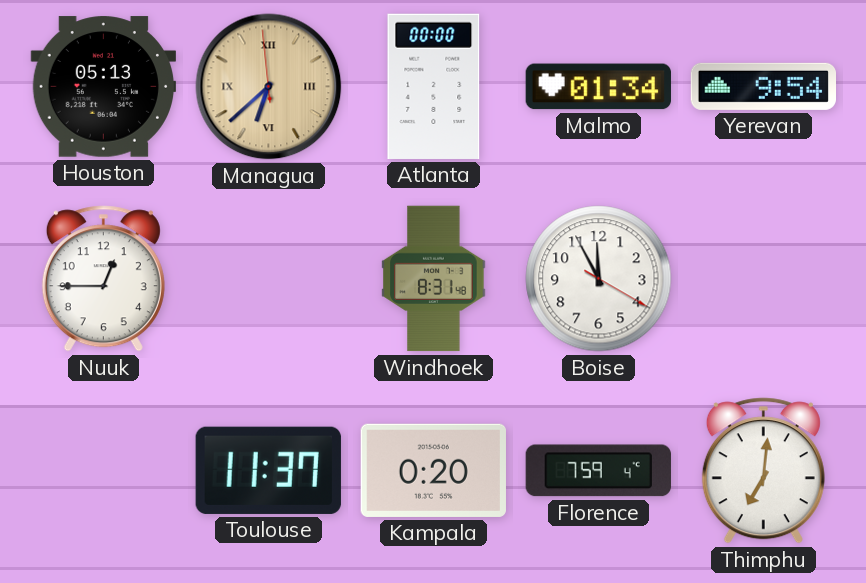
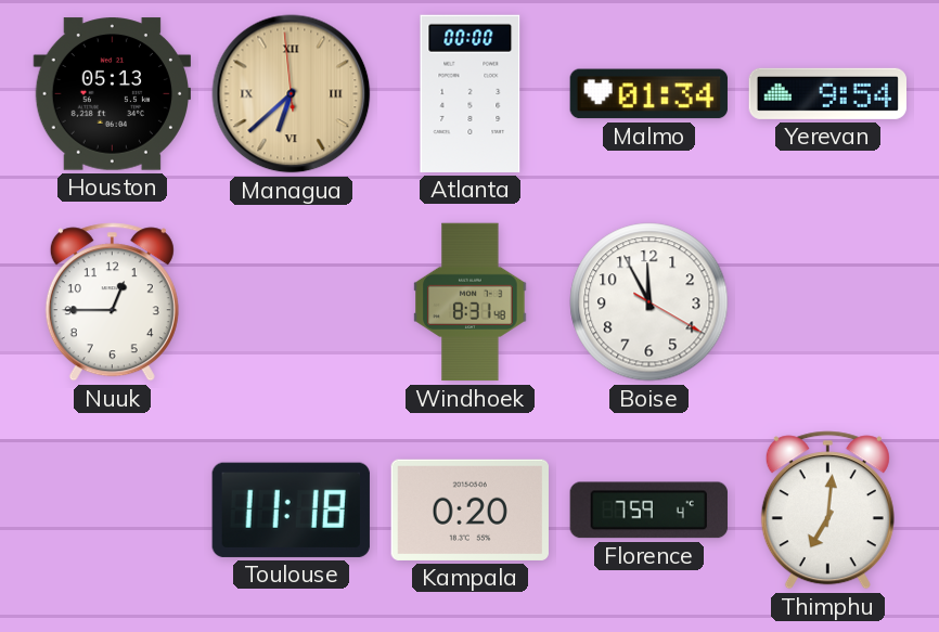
Toulouse: 11:37 -> 11:18 (291, 510)
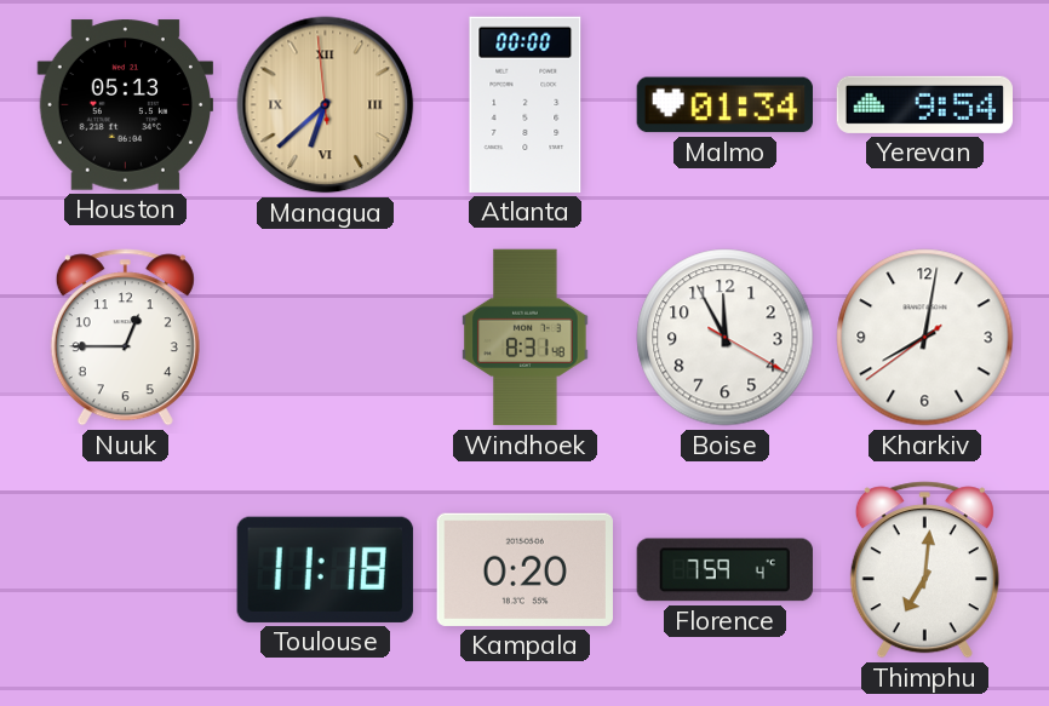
Kharkiv: none -> 8:01 (925, 338)
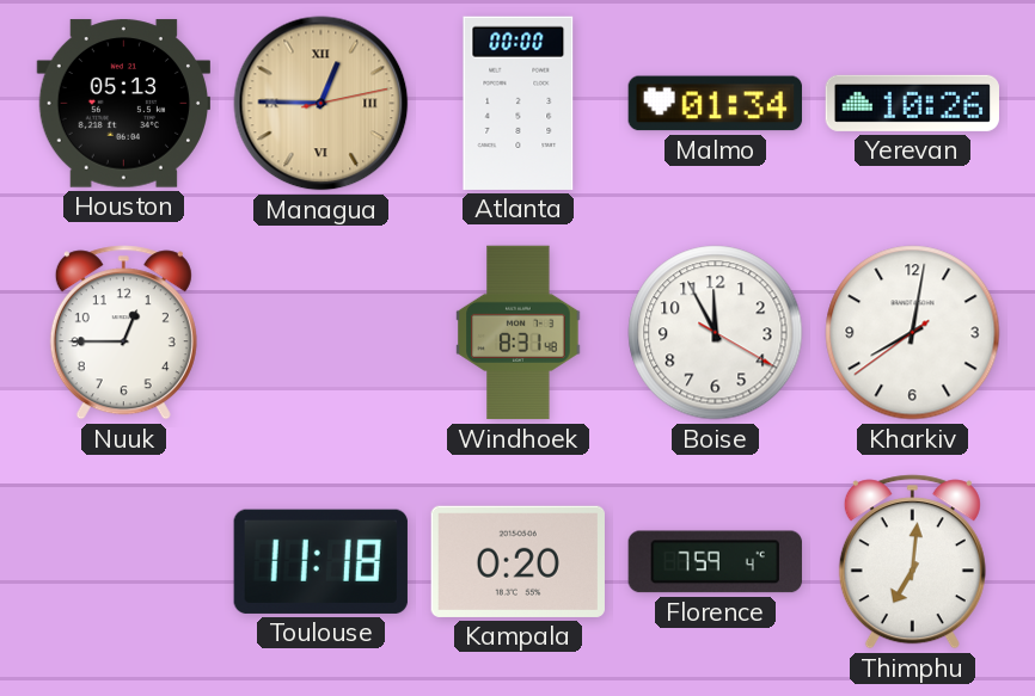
Managua: 6:37 -> 12:45 (321, 104)
Yerevan: 9:54 -> 10:26 (912, 103)
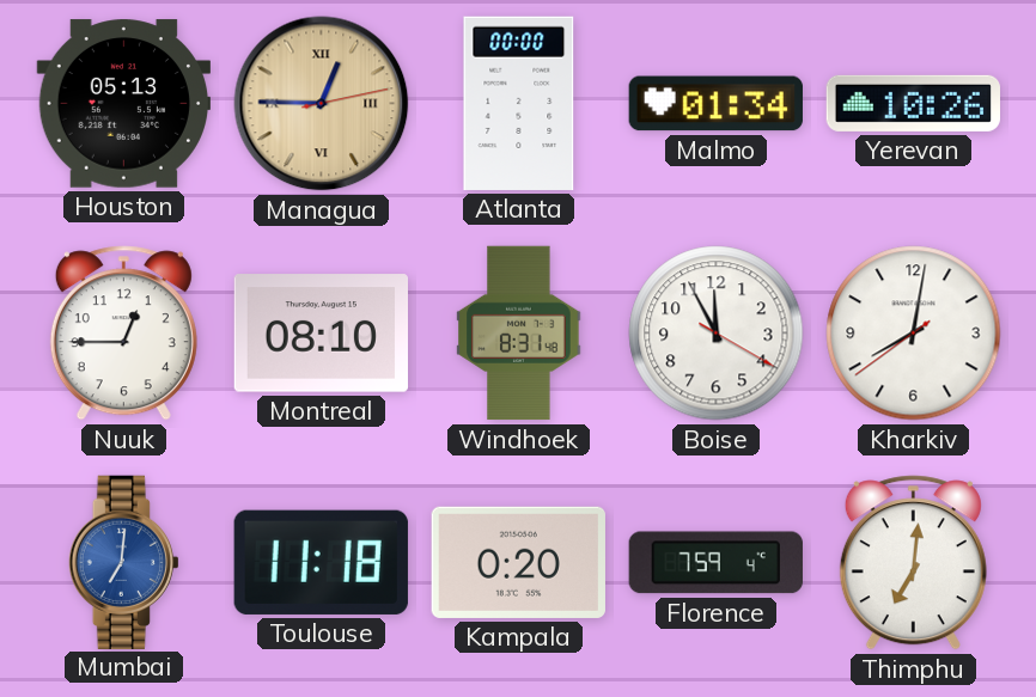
Montreal: none -> 08:10 (321, 334)
Mumbai: none -> 7:01 (123, 562)
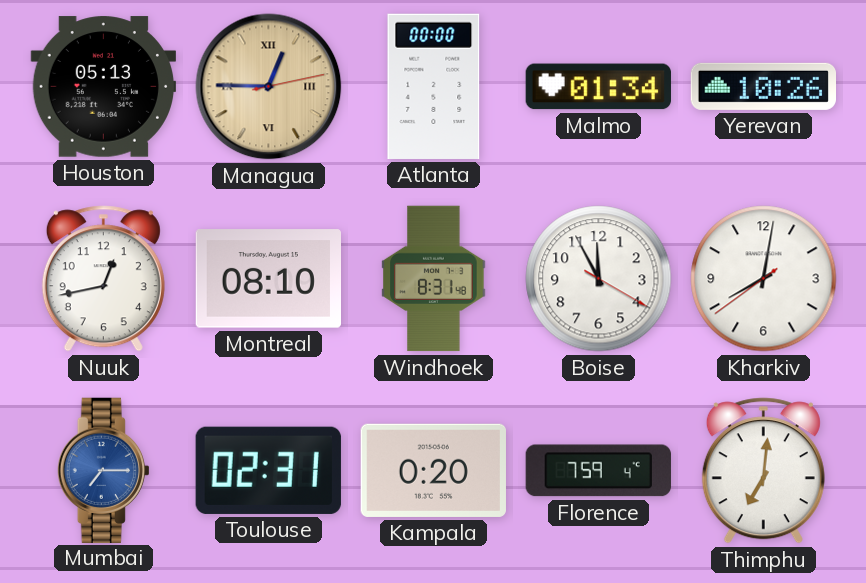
Nuuk: 12:45 -> 12:43 (103, 279)
Mumbai: 7:01 -> 7:15 (103, 470)
Toulouse: 11:18 -> 02:31 (268, 470)
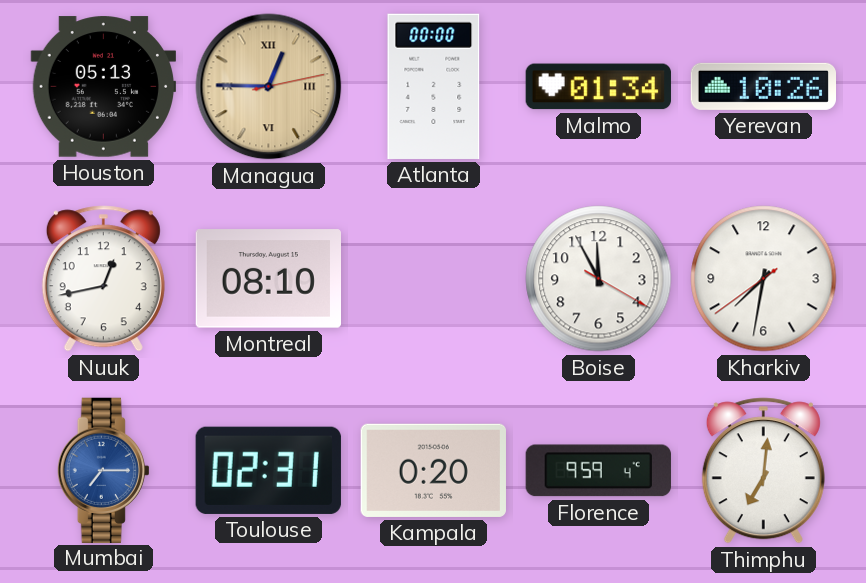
Windhoek: 8:31 -> none (434, 279)
Kharkiv: 8:01 -> 7:31 (764, 279)
Florence: 7:59 -> 9:59 (598, 471)
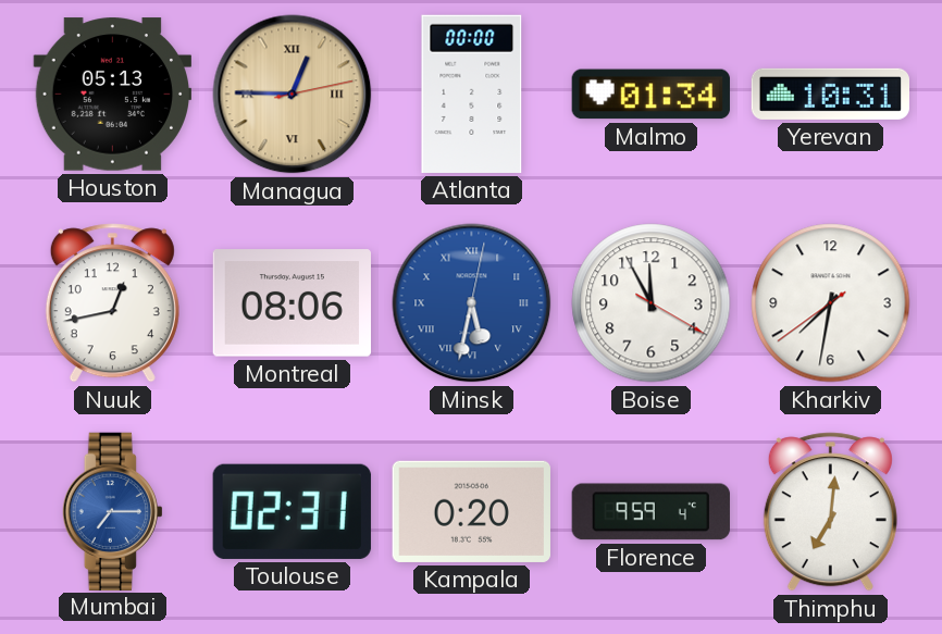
Yerevan: 10:26 -> 10:31 (830, 94)
Montreal: 08:10 -> 08:06 (292, 303)
Minsk: none -> 5:32 (472, 303)
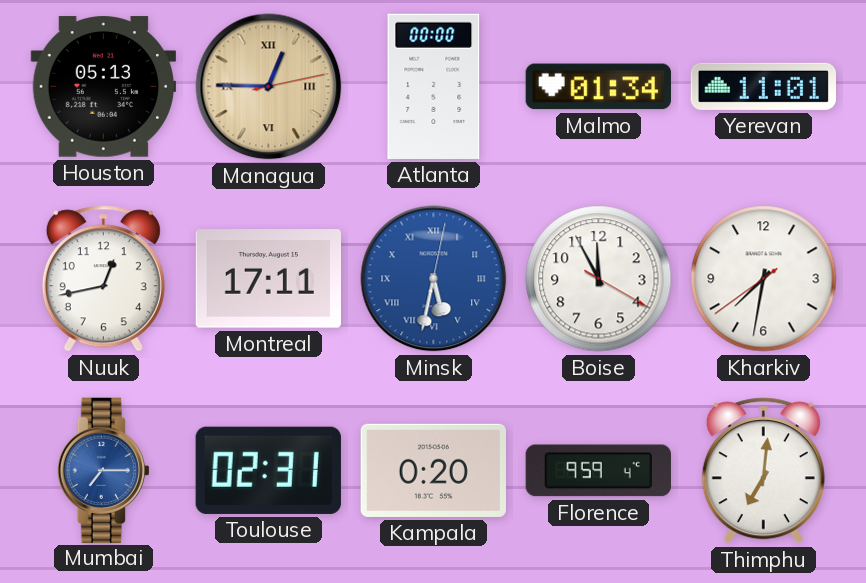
Yerevan: 10:31 -> 11:01 (763, 86)
Montreal: 08:06 -> 17:11 (268, 279)
